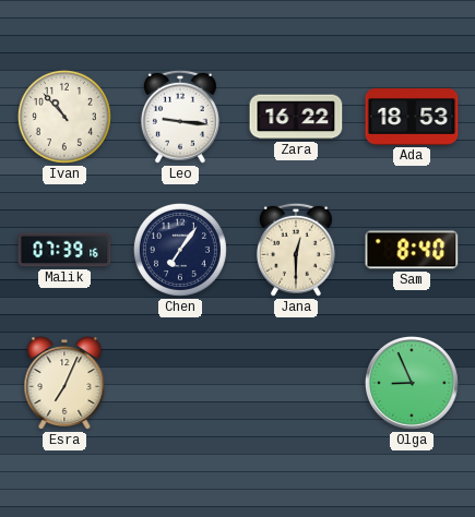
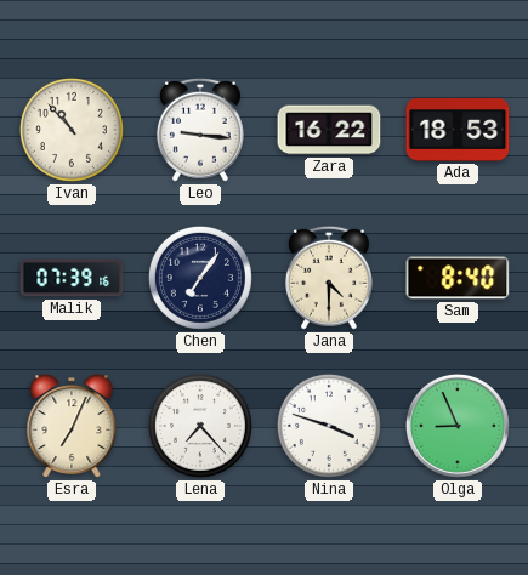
Jana: 12:30 -> 4:30 (329, 278)
Lena: none -> 7:23 (200, 426)
Nina: none -> 3:48 (329, 426)
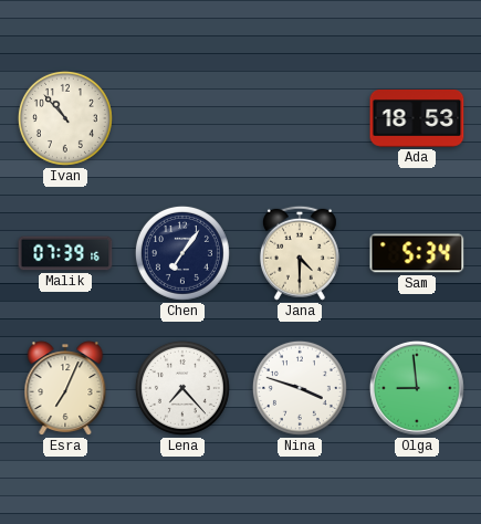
Leo: 9:16 -> none (200, 130)
Zara: 16:22 -> none (329, 130)
Sam: 8:40 -> 5:34 (417, 253)
Olga: 8:56 -> 8:59 (418, 389)
